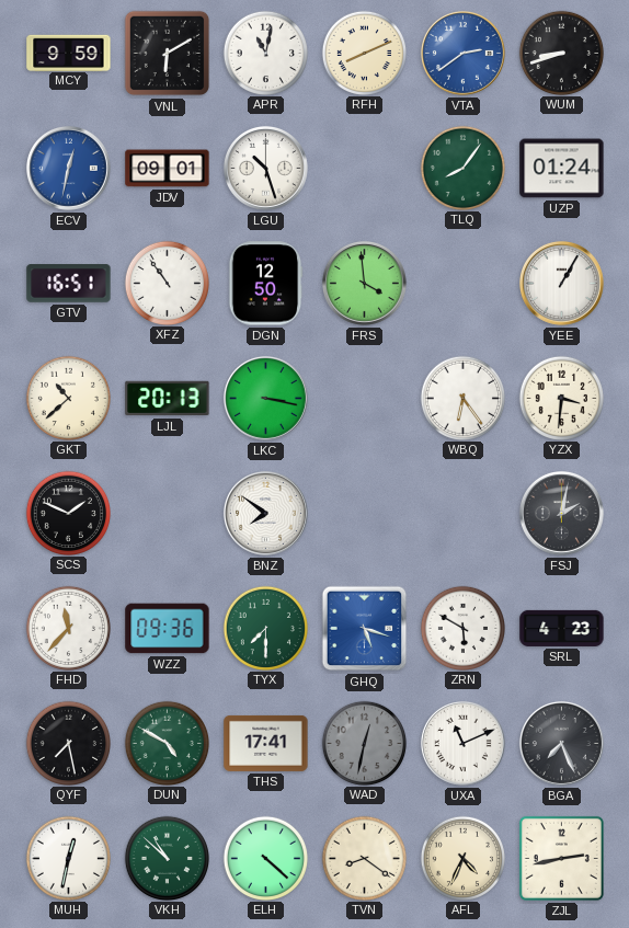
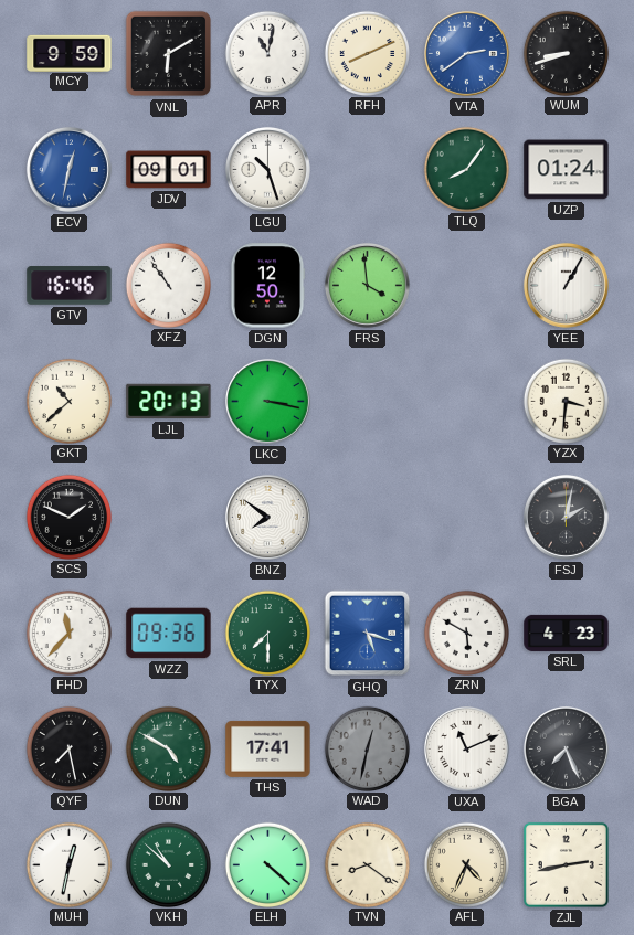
GTV: 16:51 -> 16:46 (70, 286)
WBQ: 6:24 -> none (462, 398)
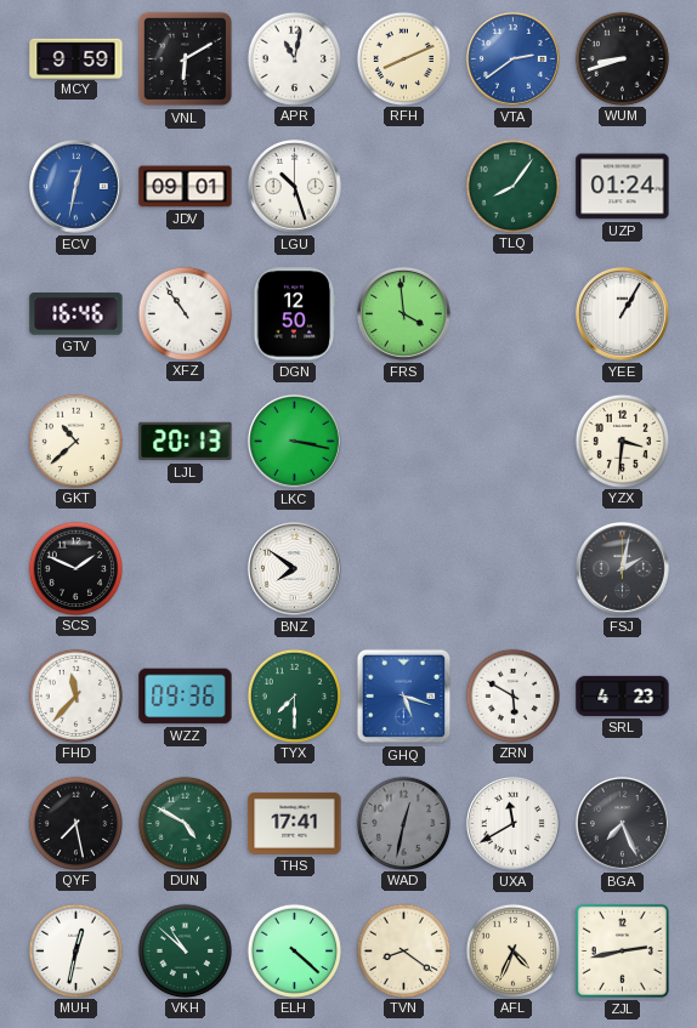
UXA: 11:11 -> 11:40 (512, 823)
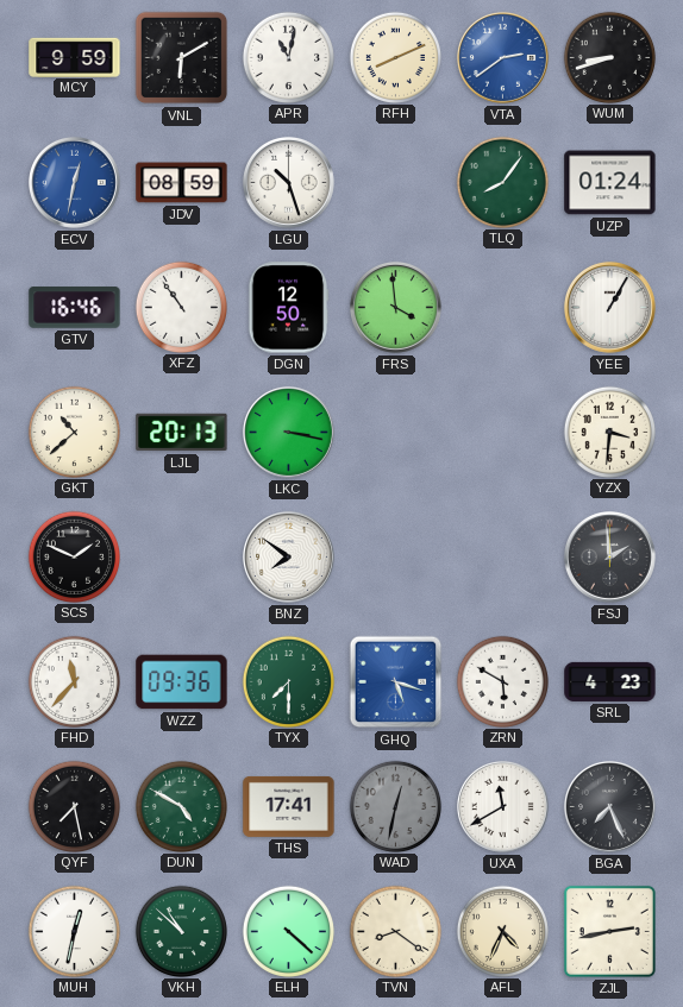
JDV: 09:01 -> 08:59 (182, 183)
FSJ: 2:02 -> 1:59 (609, 556)
